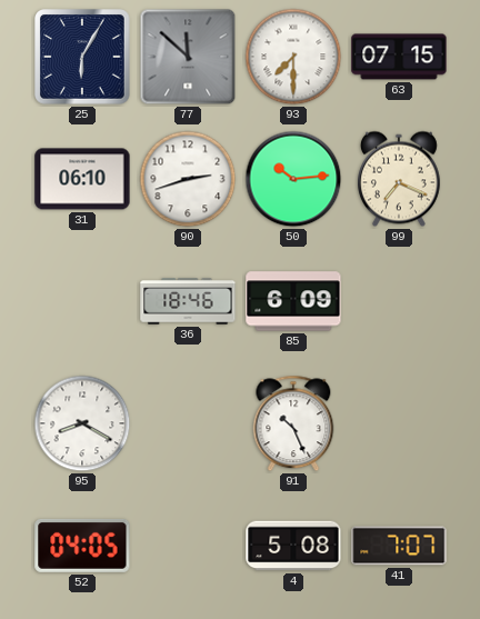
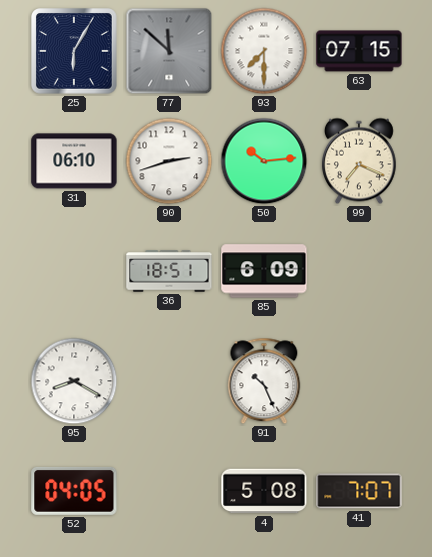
36: 18:46 -> 18:51 (169, 271)
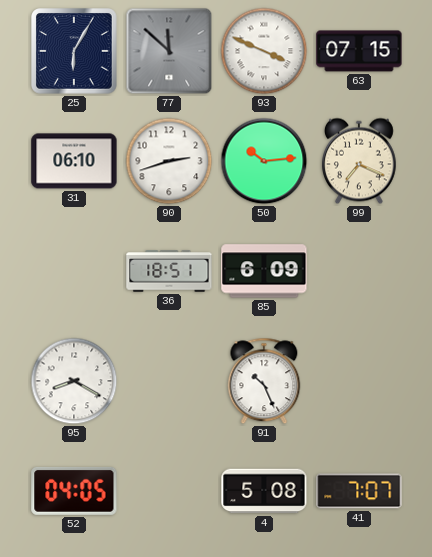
93: 7:30 -> 3:49 (264, 51)
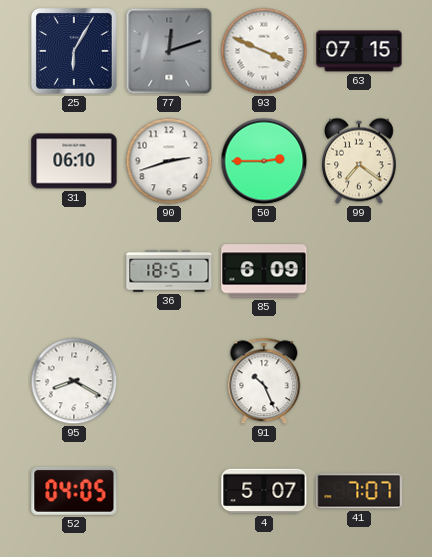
77: 11:52 -> 12:12 (169, 51)
50: 10:14 -> 2:45 (264, 161)
99: 7:19 -> 7:21 (359, 161)
4: 5:08 -> 5:07 (264, 491)
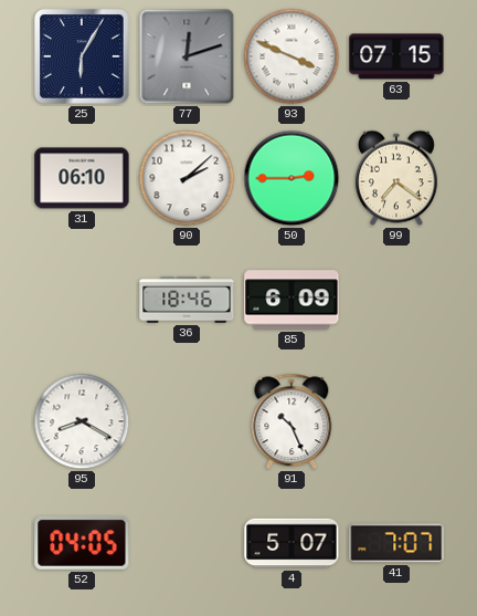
90: 2:42 -> 2:08 (187, 178)
36: 18:51 -> 18:46 (187, 300)
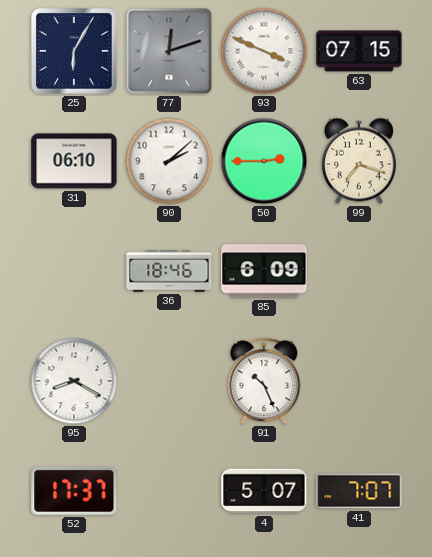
99: 7:21 -> 7:18 (359, 161)
52: 04:05 -> 17:37 (74, 491)
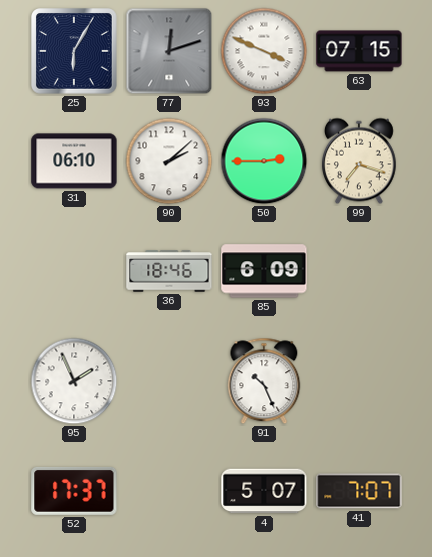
95: 8:20 -> 1:56 (74, 381)
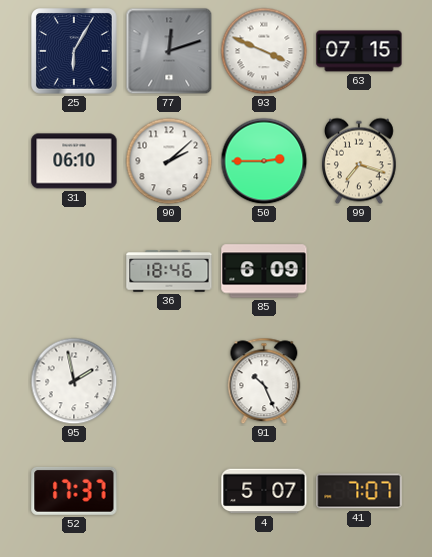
95: 1:56 -> 1:58 (74, 381)
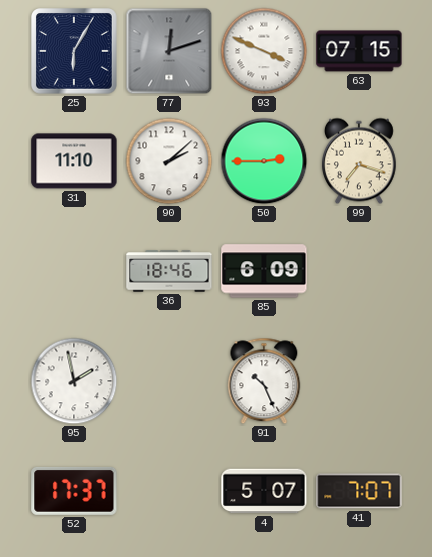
31: 06:10 -> 11:10 (74, 161)
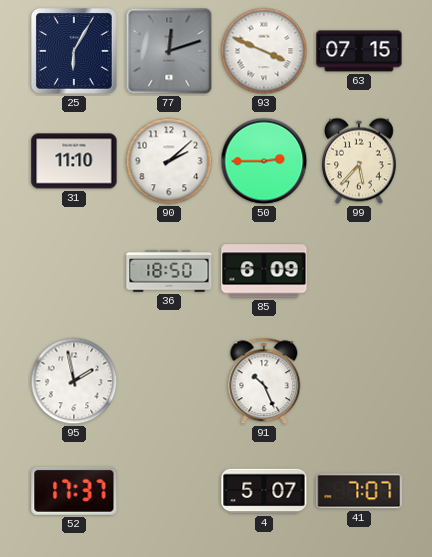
99: 7:18 -> 5:37 (359, 161)
36: 18:46 -> 18:50 (169, 271)
